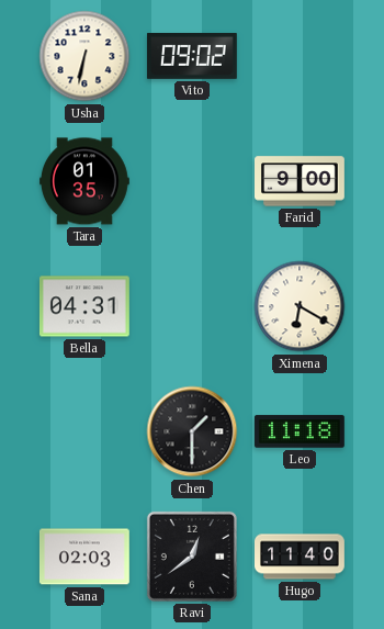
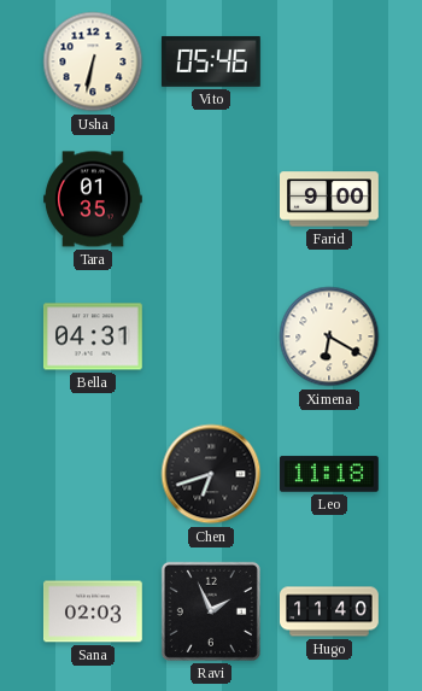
Vito: 09:02 -> 05:46 (211, 62)
Chen: 1:30 -> 6:42 (211, 474)
Ravi: 12:39 -> 1:56 (211, 611)
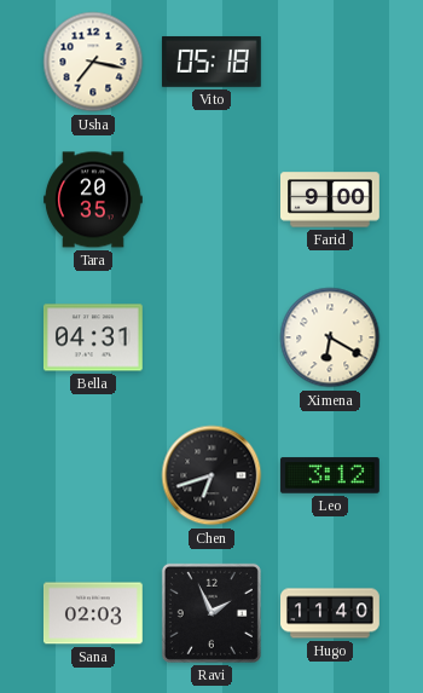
Usha: 6:32 -> 7:17 (93, 62)
Vito: 05:46 -> 05:18 (211, 62)
Tara: 01:35 -> 20:35 (94, 200)
Leo: 11:18 -> 3:12 (330, 475)
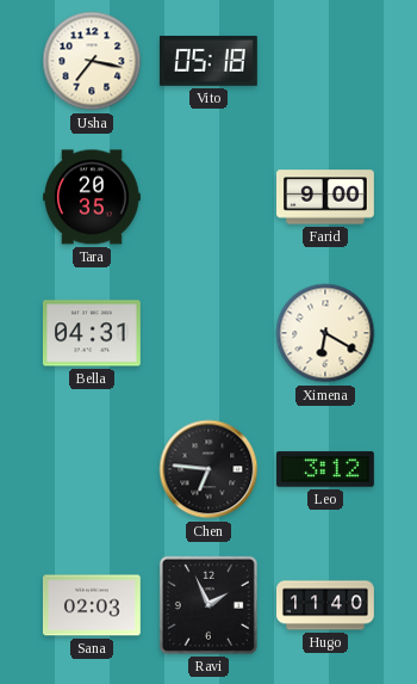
Chen: 6:42 -> 6:46 (208, 469)
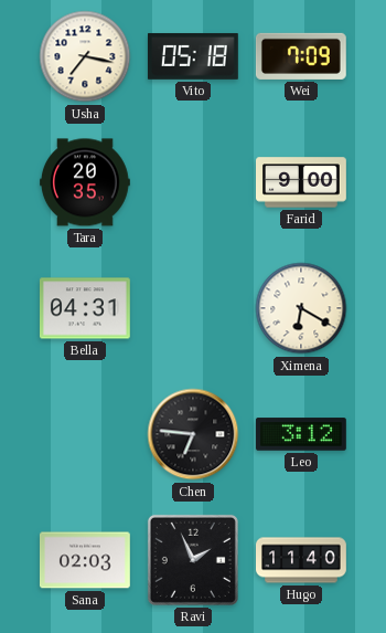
Wei: none -> 7:09 (301, 56)
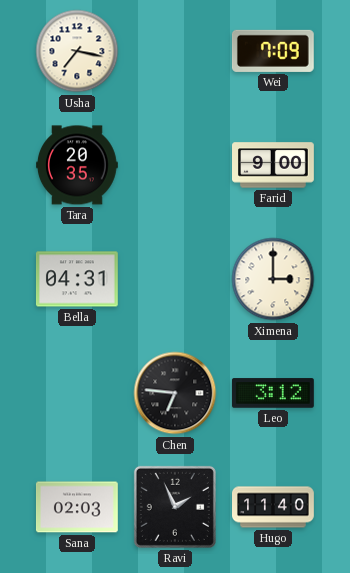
Vito: 05:18 -> none (193, 56)
Ximena: 6:20 -> 3:00 (273, 279)
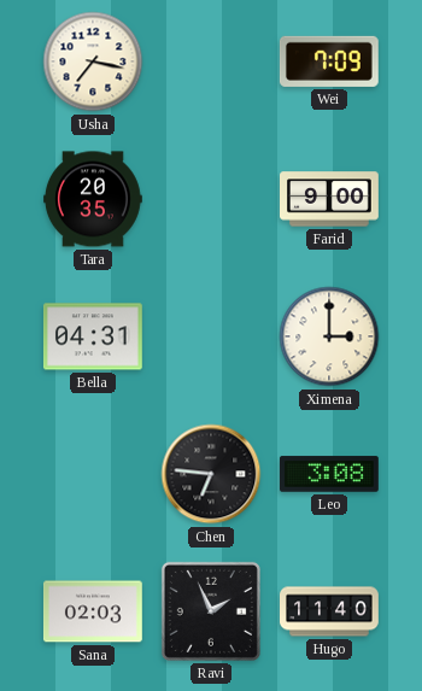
Leo: 3:12 -> 3:08 (329, 474)
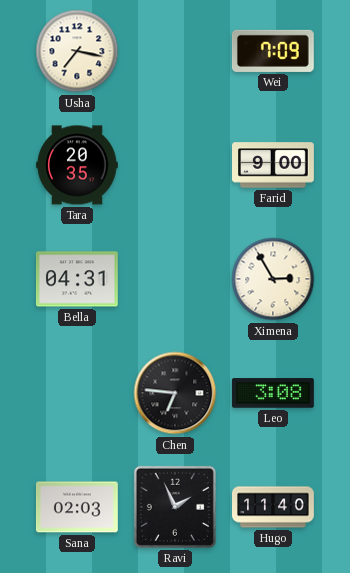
Ximena: 3:00 -> 2:55 (273, 279)
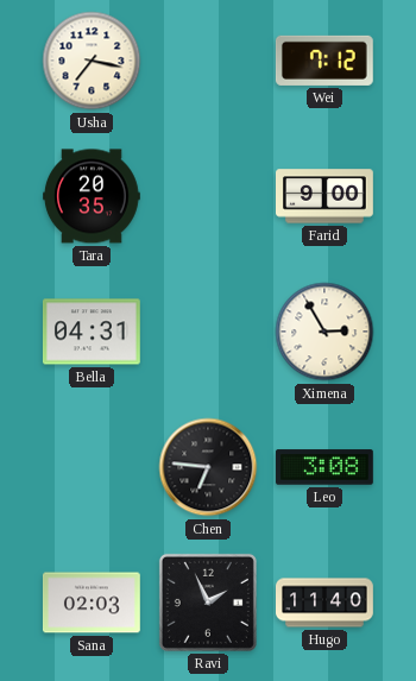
Wei: 7:09 -> 7:12 (324, 61)
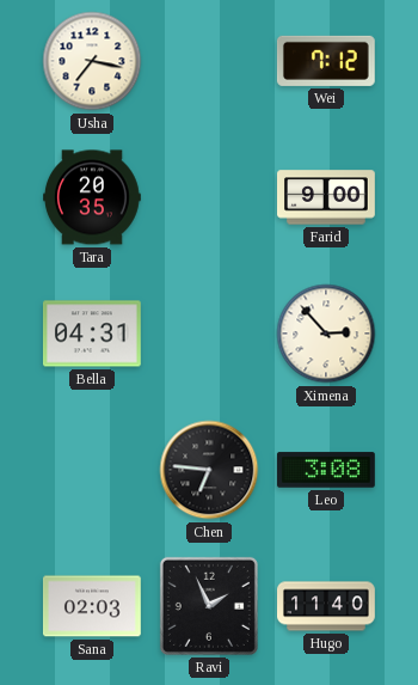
Ximena: 2:55 -> 2:53 (326, 334)
